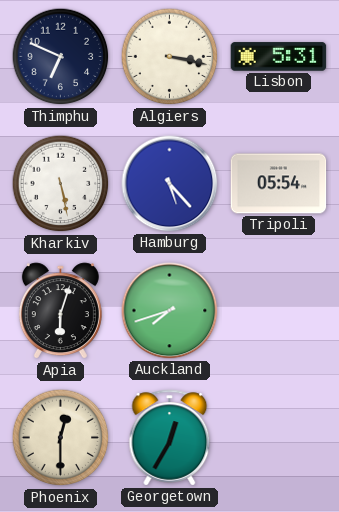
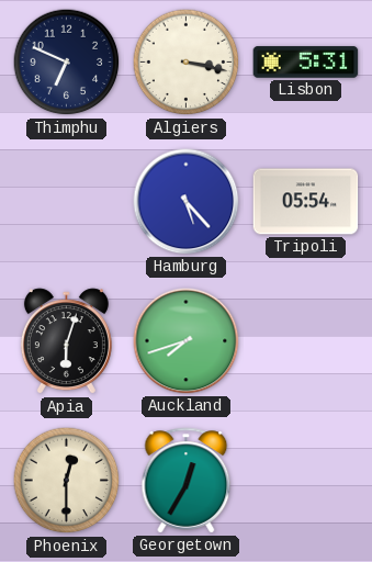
Kharkiv: 5:28 -> none (61, 184)
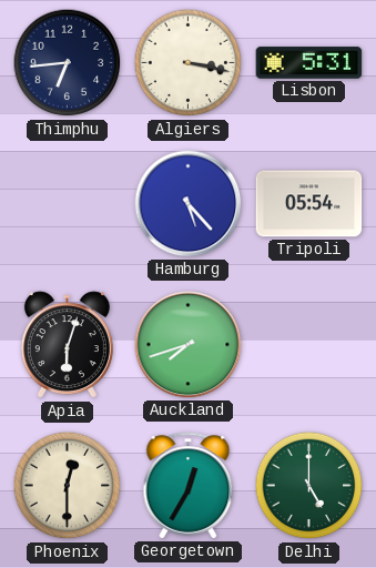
Thimphu: 6:49 -> 6:44 (68, 63)
Delhi: none -> 5:00 (309, 486)
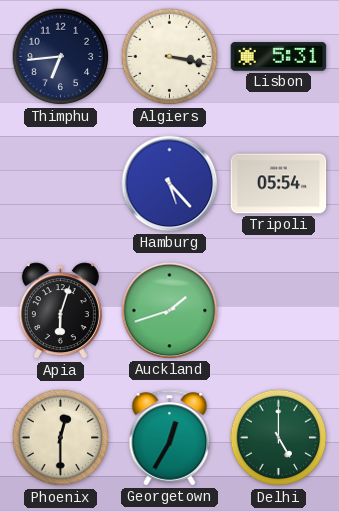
Auckland: 7:42 -> 1:42 (170, 311)
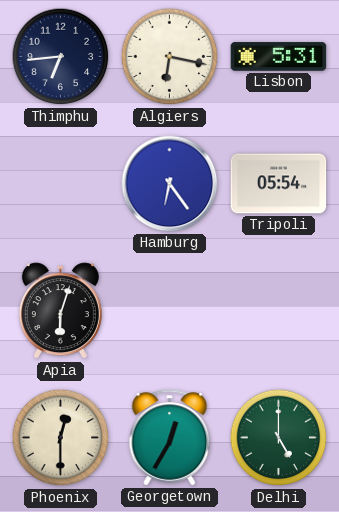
Algiers: 3:17 -> 6:17 (170, 57)
Hamburg: 5:23 -> 6:24 (170, 184)
Auckland: 1:42 -> none (170, 311)
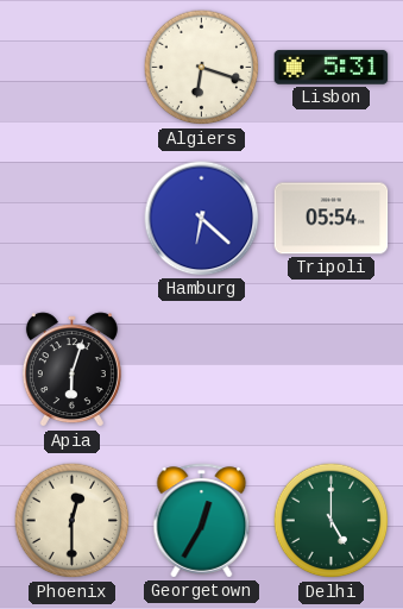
Thimphu: 6:44 -> none (61, 57)
Algiers: 6:17 -> 6:18 (202, 68)
Hamburg: 6:24 -> 6:22 (202, 219)
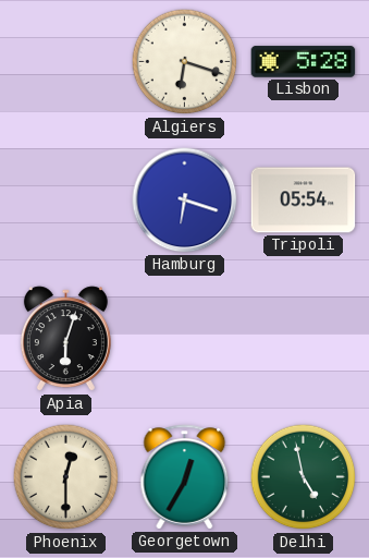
Lisbon: 5:31 -> 5:28 (304, 62)
Hamburg: 6:22 -> 6:18 (185, 201)
Delhi: 5:00 -> 4:58 (304, 477)
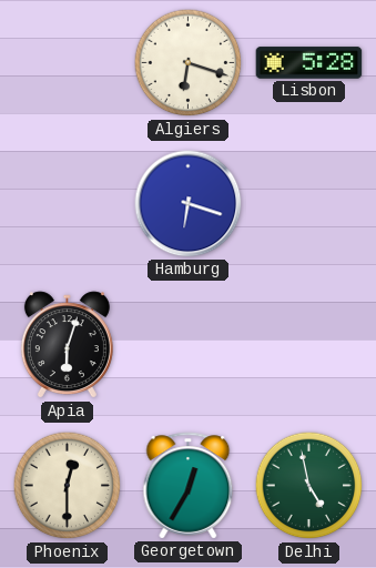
Tripoli: 05:54 -> none (304, 201)
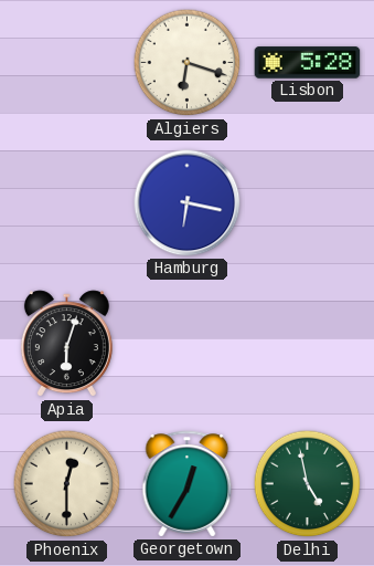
Hamburg: 6:18 -> 6:17 (188, 203)
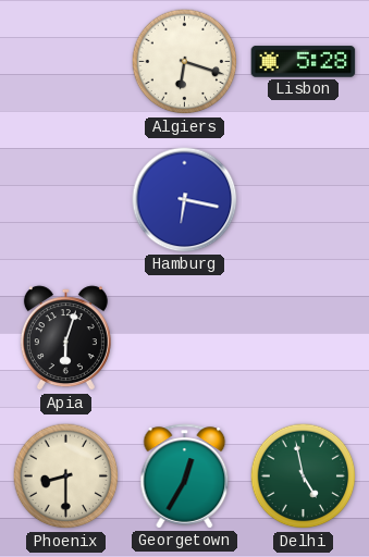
Phoenix: 12:30 -> 8:30 (66, 476)
